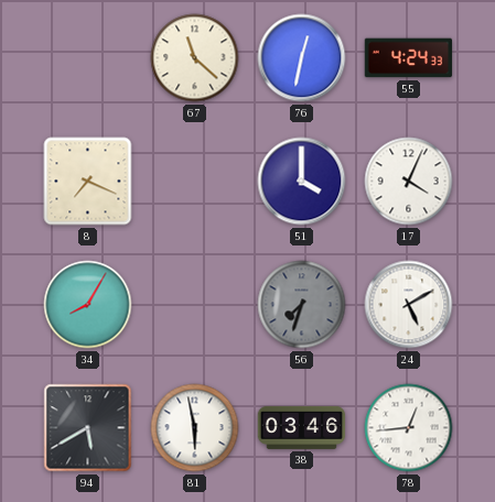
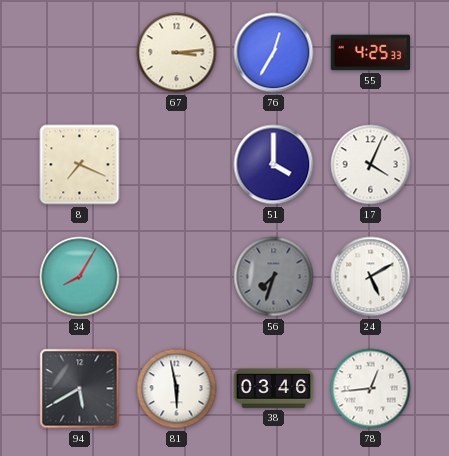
67: 11:22 -> 3:14 (177, 53)
76: 12:32 -> 12:35 (274, 53)
55: 4:24 -> 4:25 (371, 53)
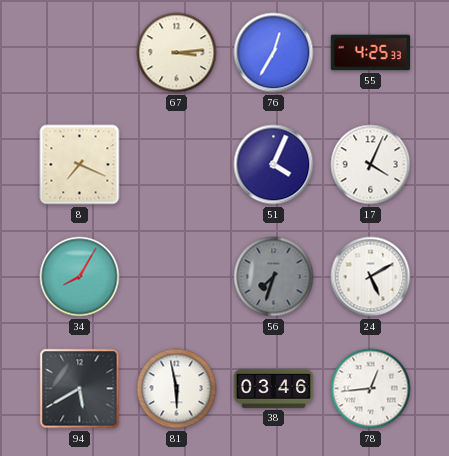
51: 4:00 -> 4:04 (274, 165)
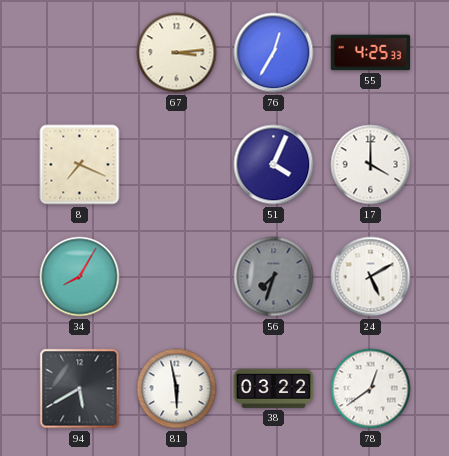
17: 4:04 -> 4:00 (371, 165)
38: 03:46 -> 03:22 (274, 388)
78: 12:44 -> 12:39 (371, 389)
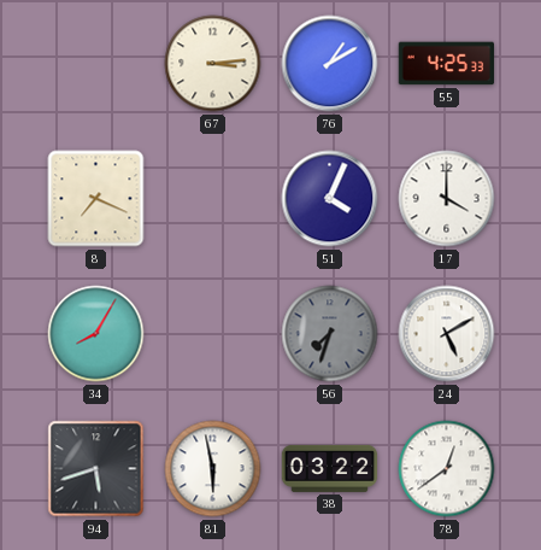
76: 12:35 -> 1:10 (330, 64)
94: 5:40 -> 5:42 (96, 469)
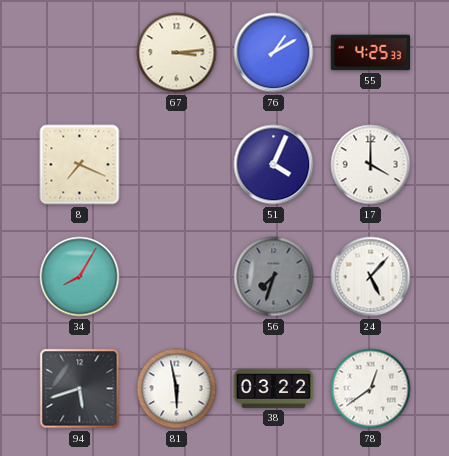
24: 5:10 -> 5:07 (371, 277)
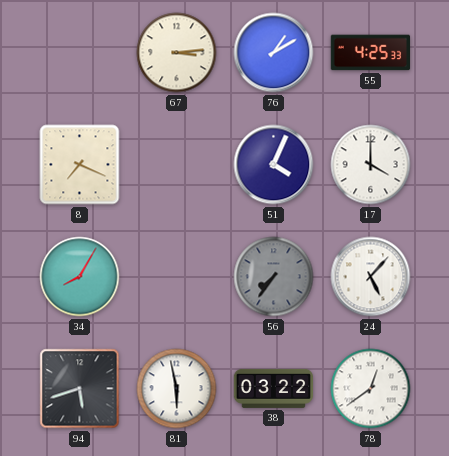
56: 7:33 -> 7:36 (274, 277)
